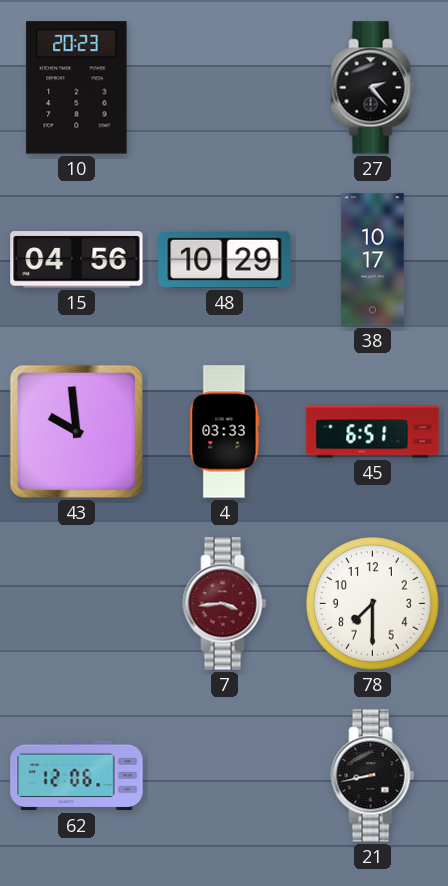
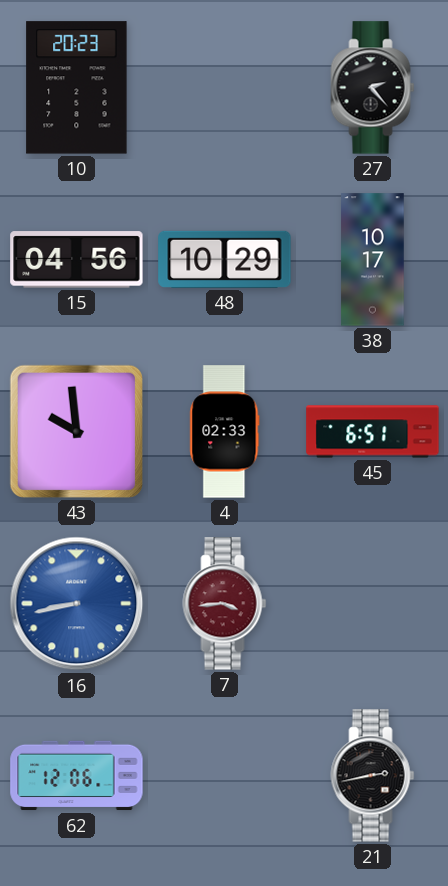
4: 03:33 -> 02:33 (225, 432)
16: none -> 8:43 (77, 604)
78: 7:30 -> none (373, 604)
21: 8:43 -> 2:43 (373, 776)
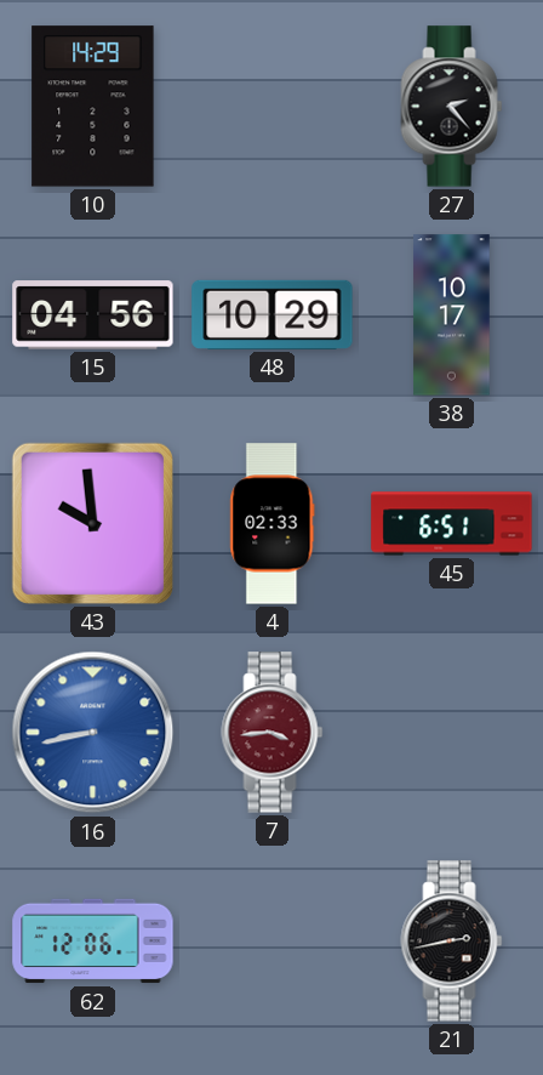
10: 20:23 -> 14:29 (93, 107)
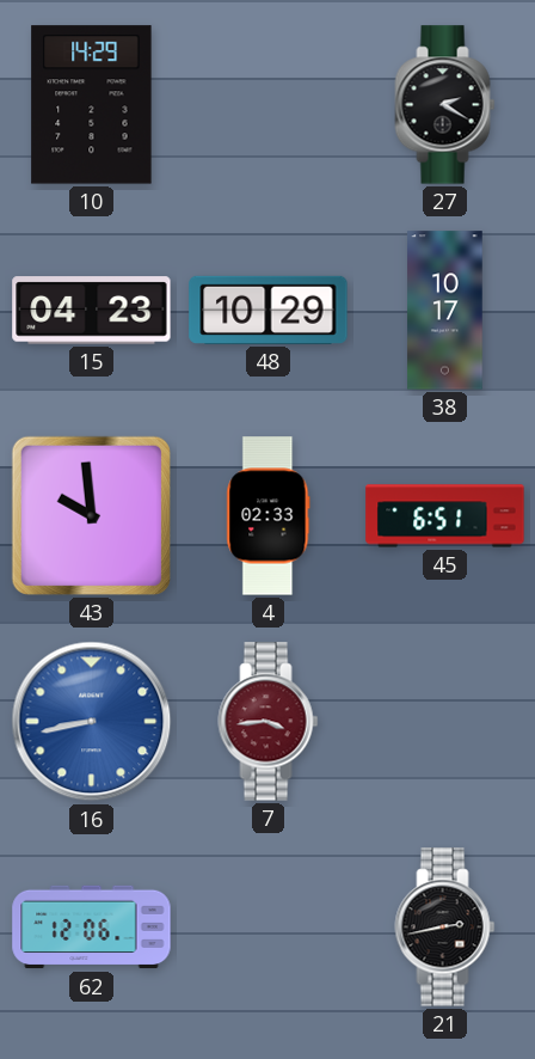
27: 2:23 -> 2:20 (445, 105)
15: 04:56 -> 04:23 (92, 311)
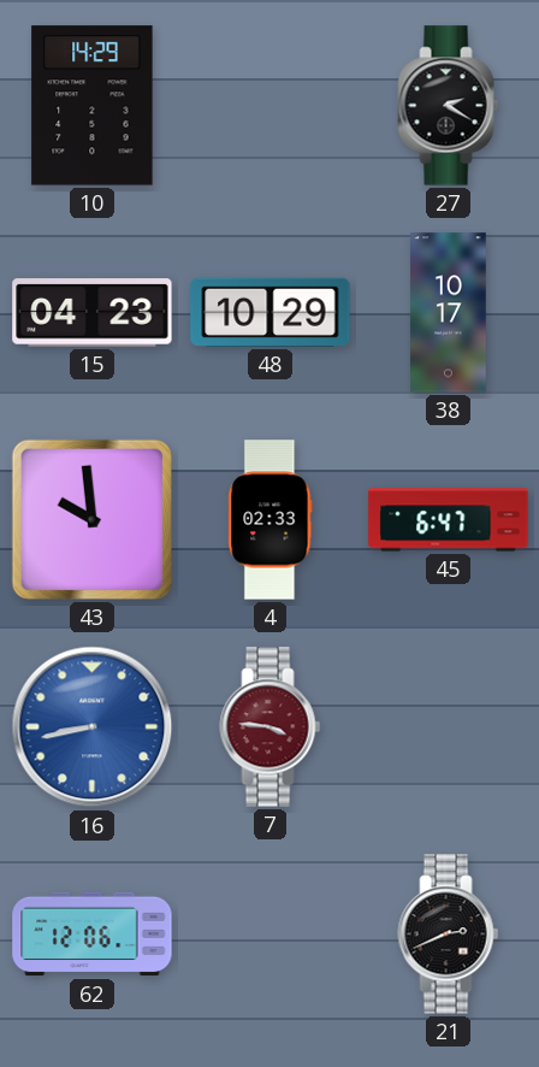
45: 6:51 -> 6:47 (449, 520)
7: 3:44 -> 3:46 (271, 727)
21: 2:43 -> 2:41 (449, 935)
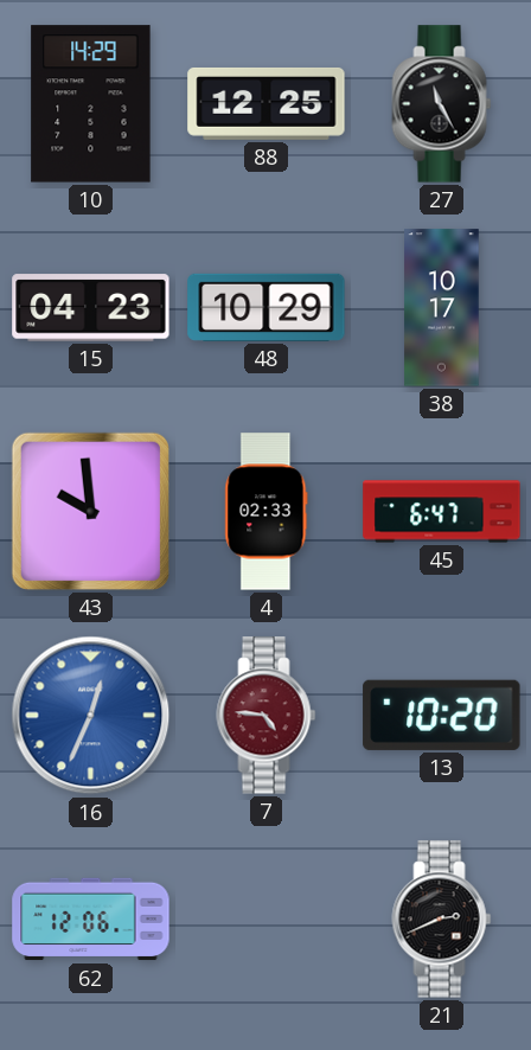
88: none -> 12:25 (267, 103)
27: 2:20 -> 11:25 (442, 104)
16: 8:43 -> 12:34 (91, 716)
7: 3:46 -> 4:46 (267, 716)
13: none -> 10:20 (442, 715)
